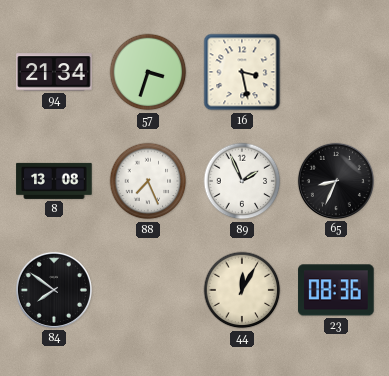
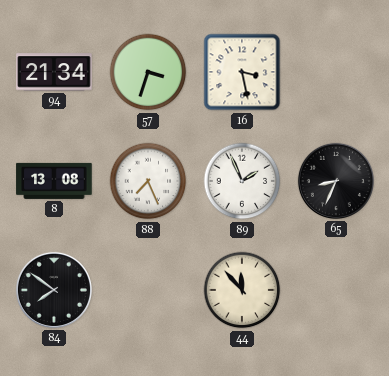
44: 12:05 -> 11:53 (242, 290)
23: 08:36 -> none (336, 290)
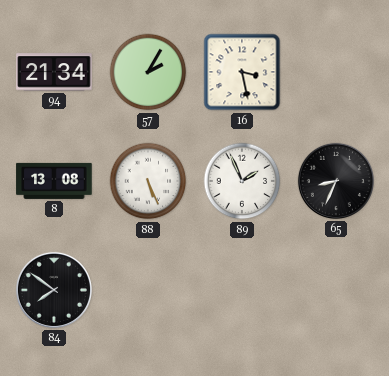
57: 3:33 -> 2:05 (148, 72)
88: 7:26 -> 5:26 (148, 181)
44: 11:53 -> none (242, 290)
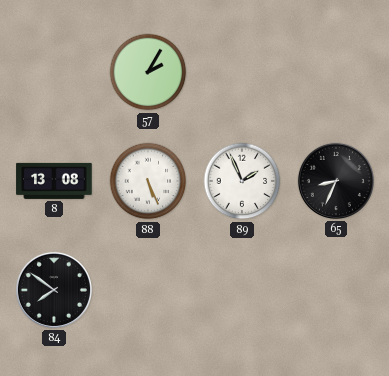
94: 21:34 -> none (54, 72)
16: 3:28 -> none (242, 72)
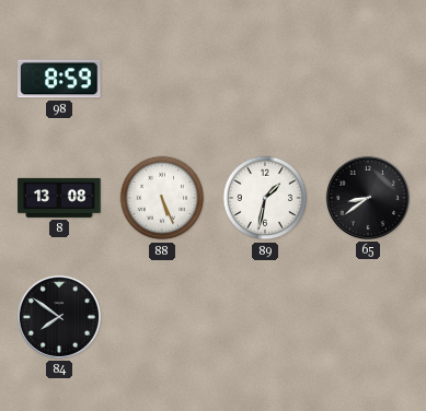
98: none -> 8:59 (59, 79)
57: 2:05 -> none (148, 72)
89: 1:56 -> 1:32 (265, 198)
65: 8:34 -> 8:39 (368, 198)
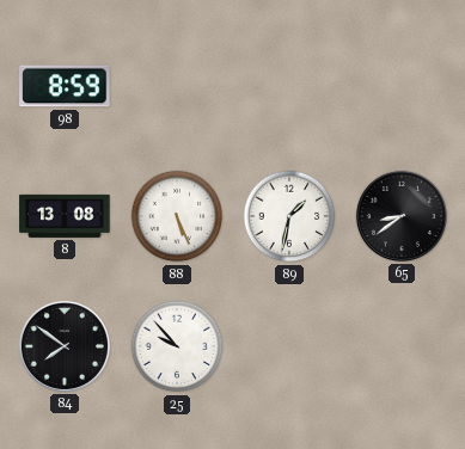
25: none -> 9:53 (177, 346)
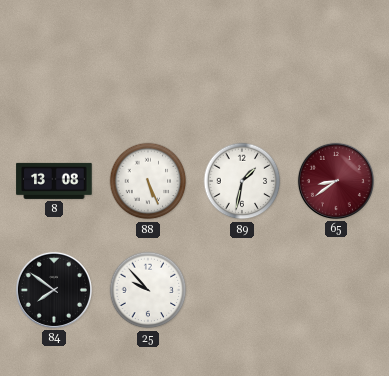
98: 8:59 -> none (65, 86)
65 dial: black -> burgundy (336, 181)
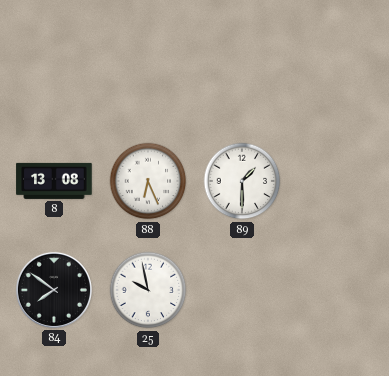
88: 5:26 -> 6:26 (148, 181)
89: 1:32 -> 1:30 (242, 181)
65: 8:39 -> none (336, 181)
25: 9:53 -> 9:58 (148, 290)
